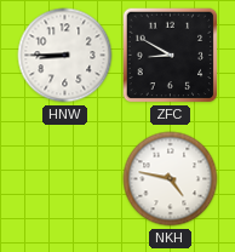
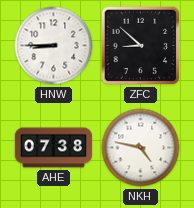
ZFC: 8:50 -> 8:52 (141, 46)
AHE: none -> 07:38 (53, 148)
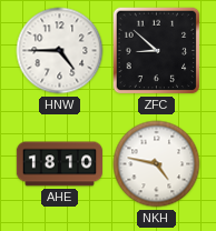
HNW: 8:45 -> 4:45 (60, 51)
AHE: 07:38 -> 18:10 (59, 164)
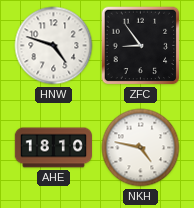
HNW: 4:45 -> 4:48 (54, 46)
ZFC: 8:52 -> 8:54 (141, 46)
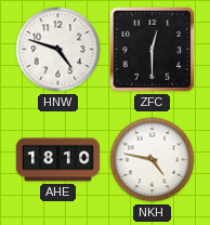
ZFC: 8:54 -> 12:30 (153, 50)
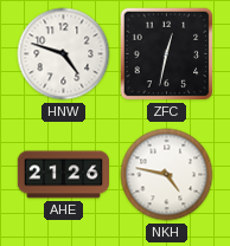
ZFC: 12:30 -> 12:32 (167, 54)
AHE: 18:10 -> 21:26 (63, 175)
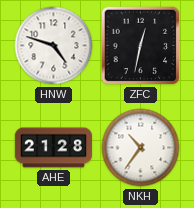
AHE: 21:26 -> 21:28 (53, 148)
NKH: 4:47 -> 10:36 (141, 148)
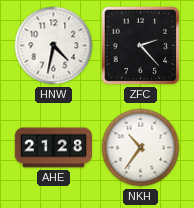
HNW: 4:48 -> 4:32 (54, 46)
ZFC: 12:32 -> 2:23 (141, 46)
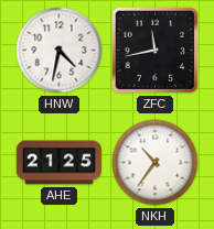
ZFC: 2:23 -> 11:43 (156, 51)
AHE: 21:28 -> 21:25 (58, 163)
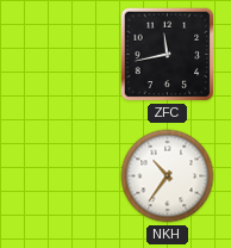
HNW: 4:32 -> none (60, 51)
AHE: 21:25 -> none (58, 163)
